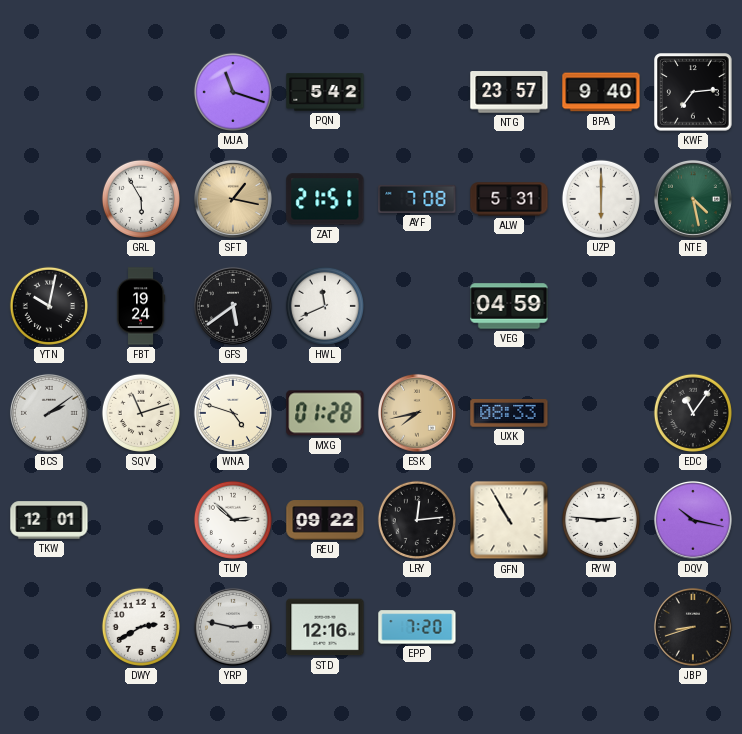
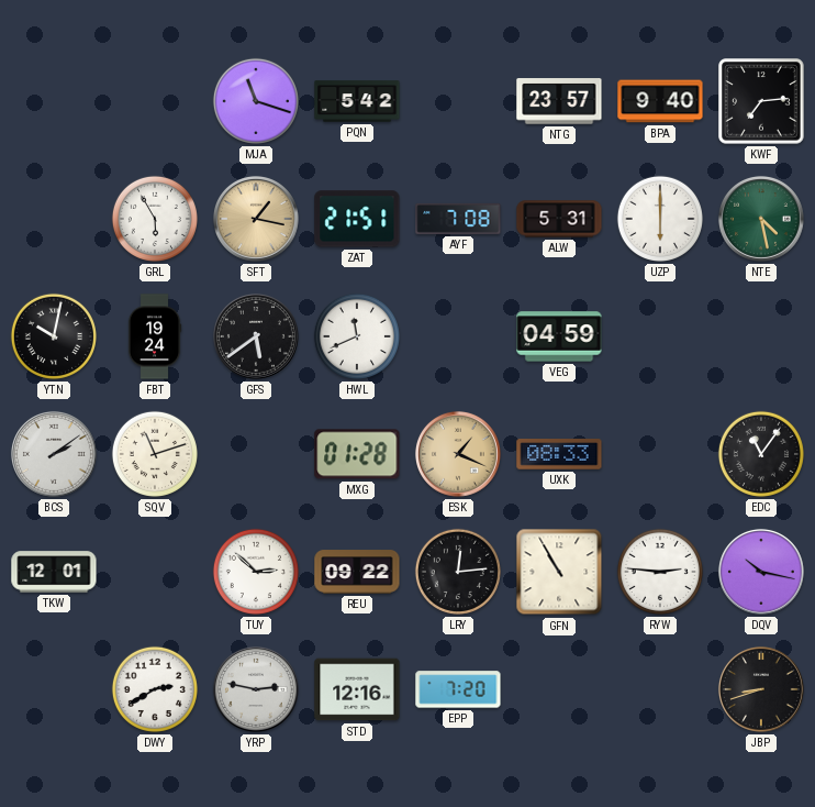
WNA: 4:48 -> none (233, 413)
ESK: 7:43 -> 1:19 (458, 454)
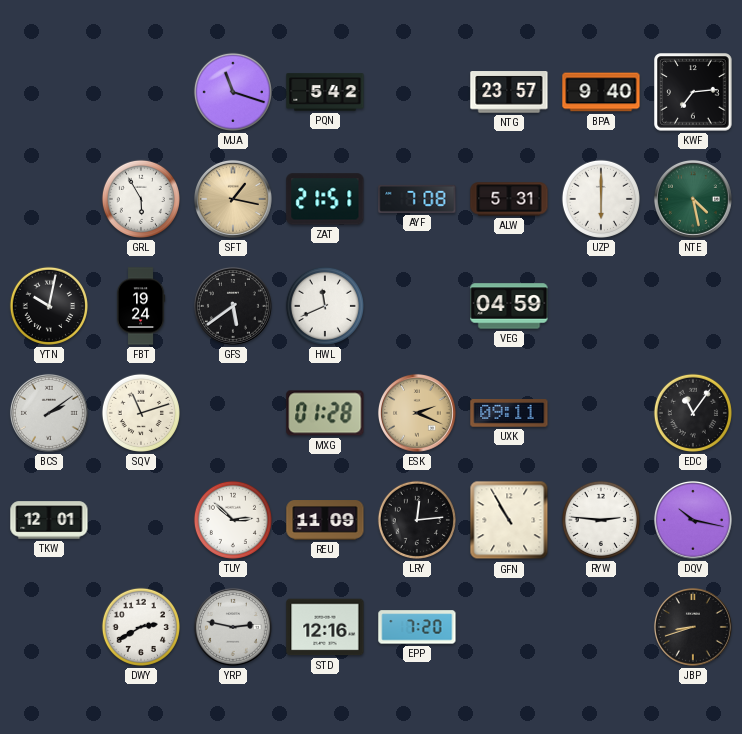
ESK: 1:19 -> 2:19 (417, 413)
UXK: 08:33 -> 09:11 (509, 413)
REU: 09:22 -> 11:09 (325, 520)
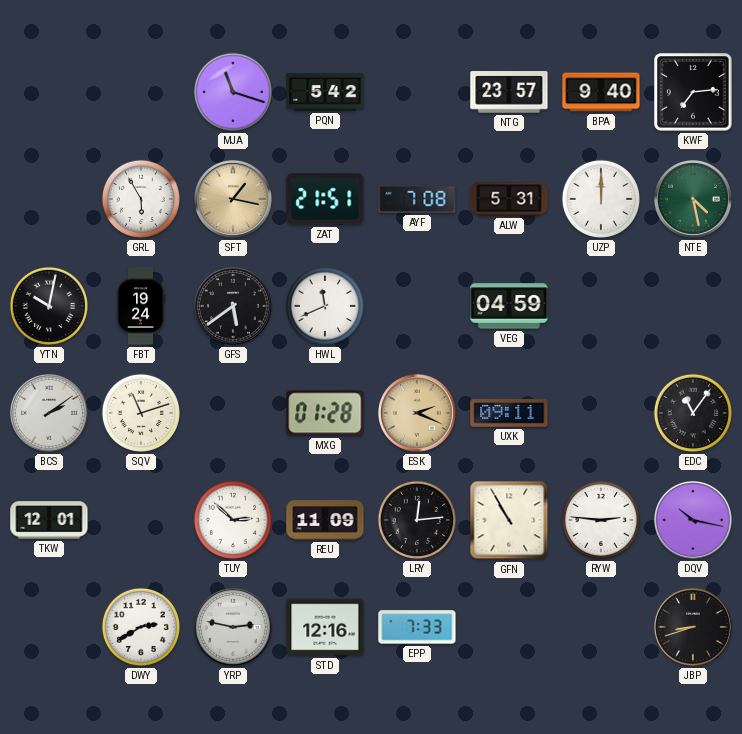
UZP: 6:00 -> 12:00 (601, 199)
EPP: 7:20 -> 7:33 (417, 627)
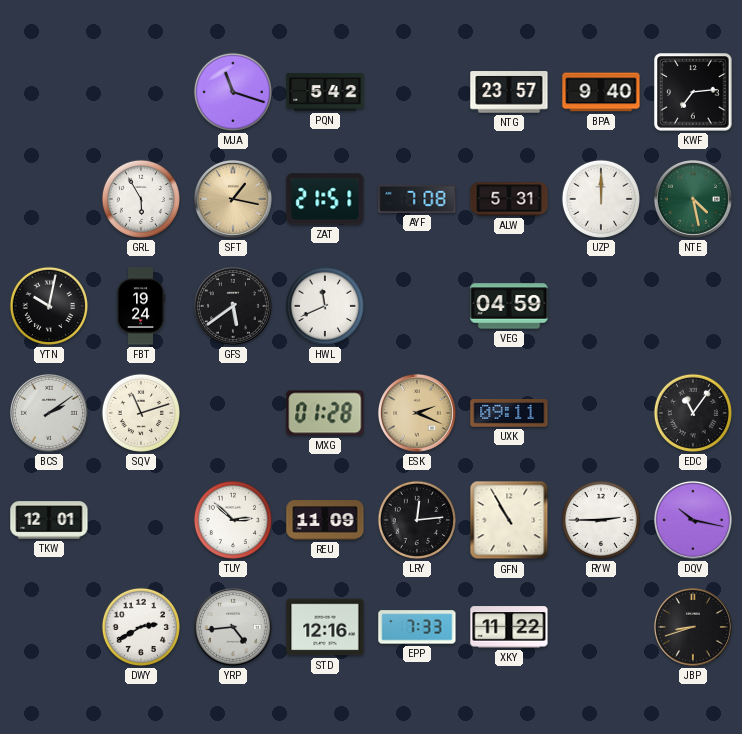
RYW: 2:46 -> 2:45 (601, 520)
YRP: 2:47 -> 4:44 (233, 627)
XKY: none -> 11:22 (509, 627)
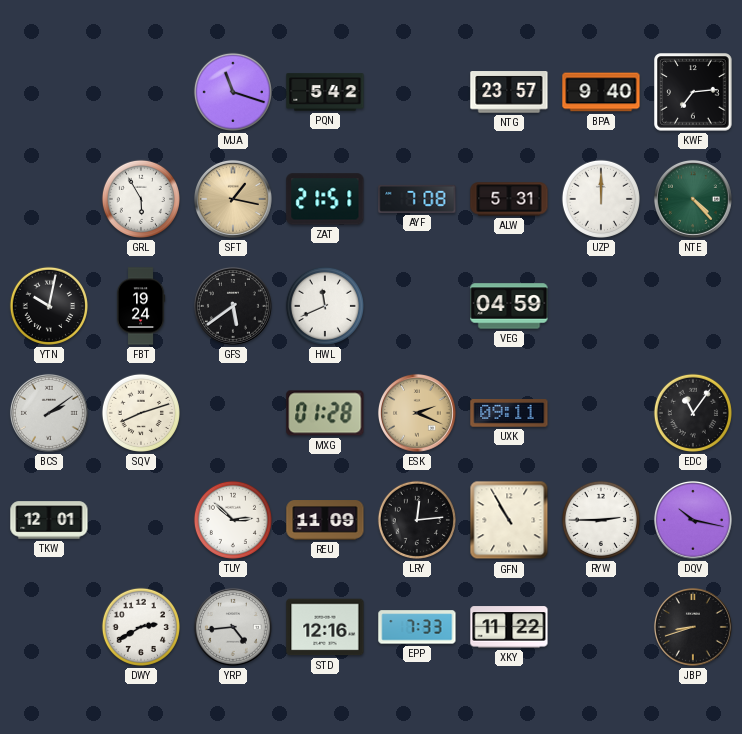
NTE: 4:28 -> 4:23 (693, 199)
SQV: 11:12 -> 8:12 (141, 413)
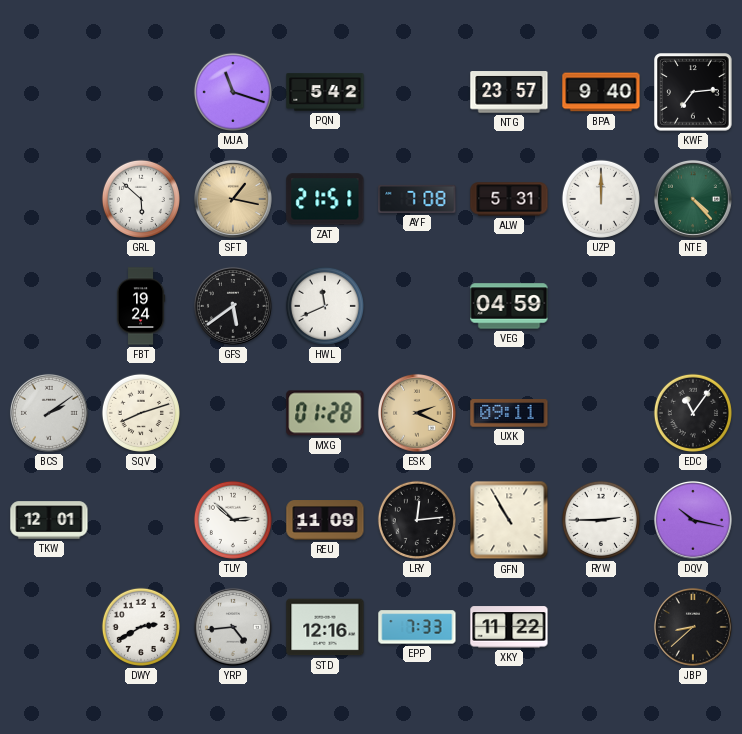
GRL: 5:55 -> 5:52 (141, 199)
YTN: 10:02 -> none (49, 306)
JBP: 8:42 -> 8:38 (693, 627)
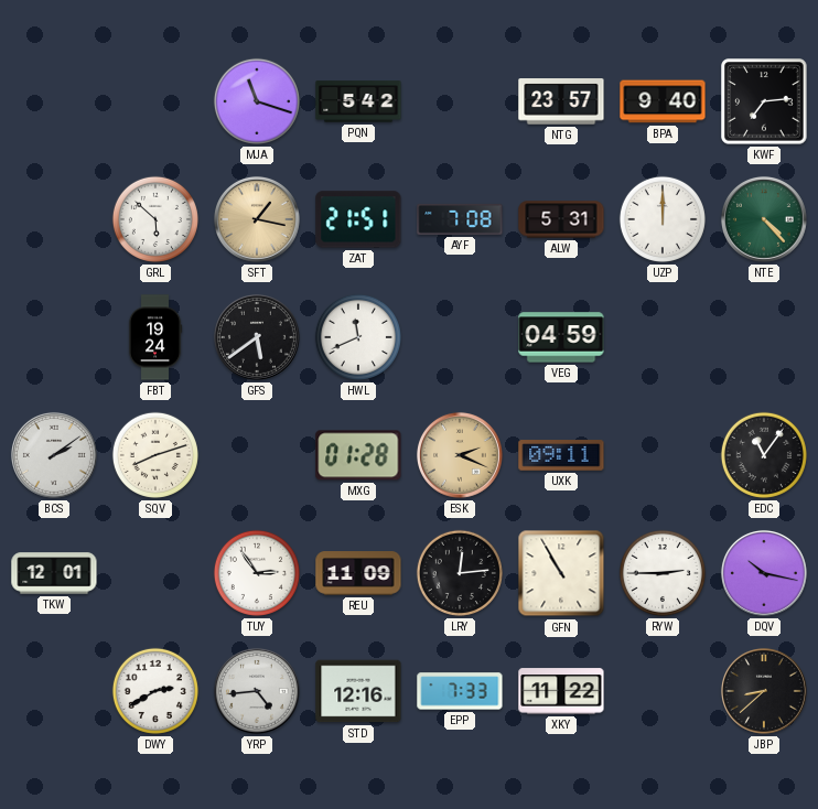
TUY: 2:52 -> 2:54 (257, 573)
